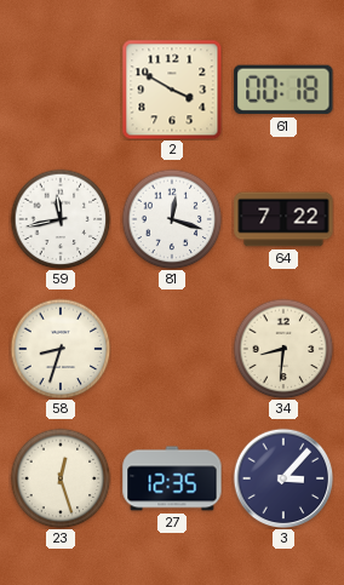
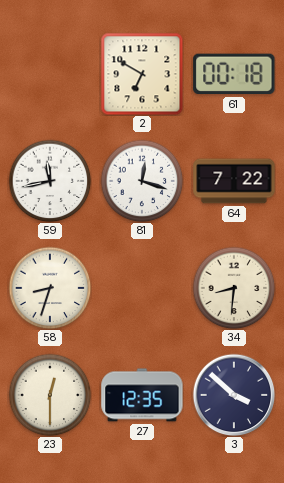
2: 3:50 -> 6:50 (142, 74)
23: 12:27 -> 12:30 (50, 395)
3: 3:07 -> 3:52 (234, 395)
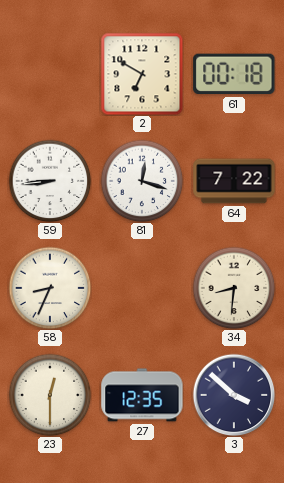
59: 11:43 -> 8:44 (50, 181)
58: 8:33 -> 8:34 (50, 288)
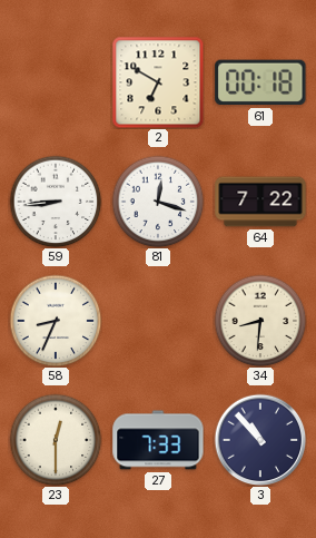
27: 12:35 -> 7:33 (158, 440)
3: 3:52 -> 10:53 (260, 440)
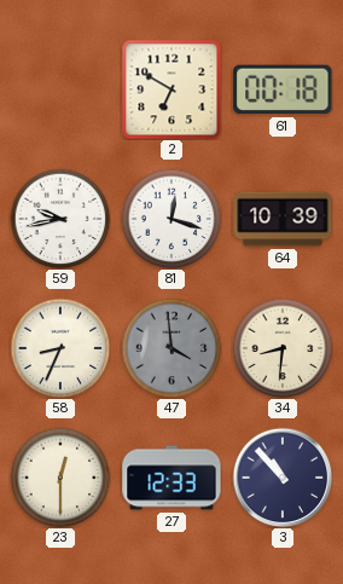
59: 8:44 -> 9:43 (60, 219)
64: 7:22 -> 10:39 (283, 219)
47: none -> 3:59 (171, 348)
27: 7:33 -> 12:33 (171, 478)
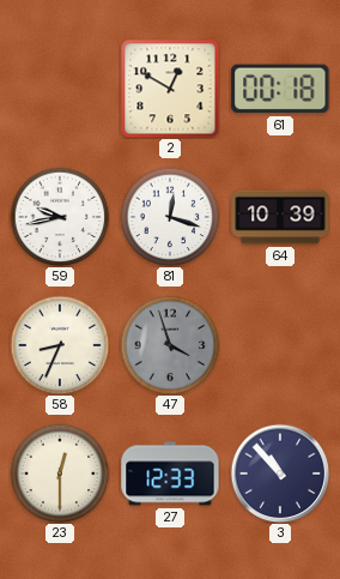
2: 6:50 -> 12:50 (170, 89)
47: 3:59 -> 3:57 (170, 345)
34: 8:31 -> none (283, 348)
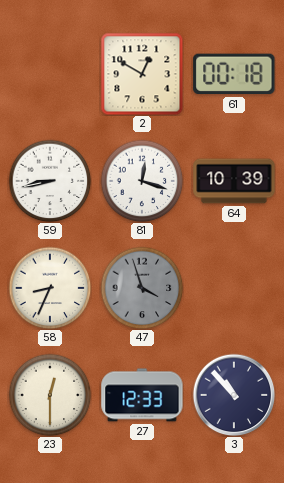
59: 9:43 -> 8:43 (50, 181)
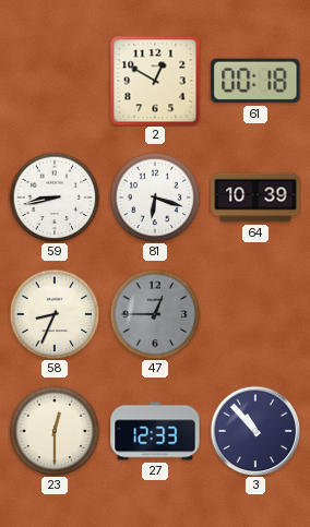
81: 12:18 -> 6:18 (155, 197)
47: 3:57 -> 12:45 (155, 314)
